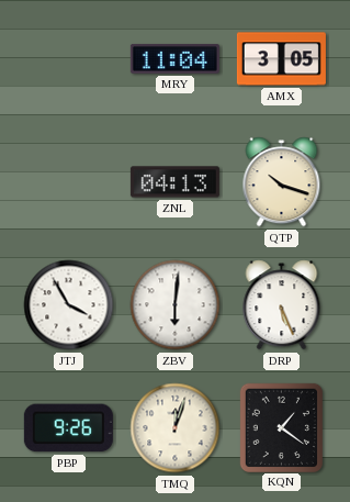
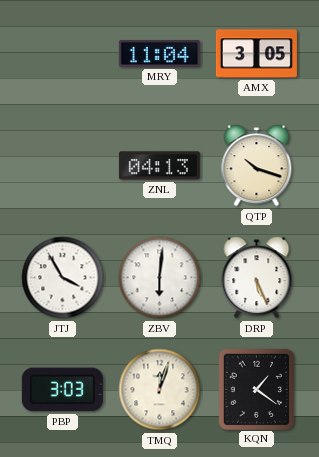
PBP: 9:26 -> 3:03 (62, 390)
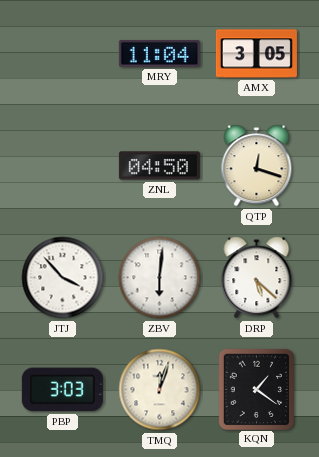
ZNL: 04:13 -> 04:50 (159, 166)
QTP: 10:18 -> 12:18 (257, 166)
JTJ: 3:55 -> 3:53 (63, 278)
DRP: 5:26 -> 5:22 (257, 278)
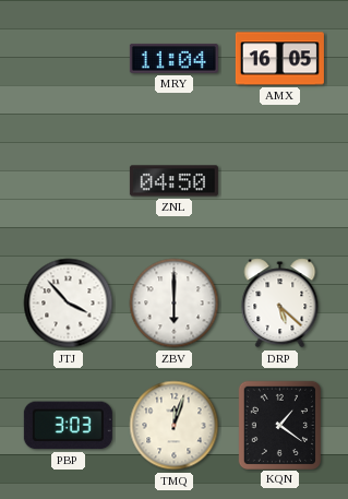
AMX: 3:05 -> 16:05 (279, 59)
QTP: 12:18 -> none (257, 166)
ZBV: 6:01 -> 6:00 (175, 304)
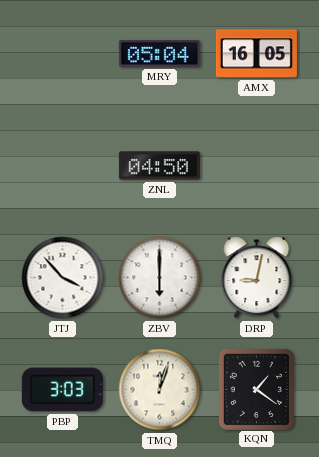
MRY: 11:04 -> 05:04 (159, 53)
DRP: 5:22 -> 9:02 (257, 278)
